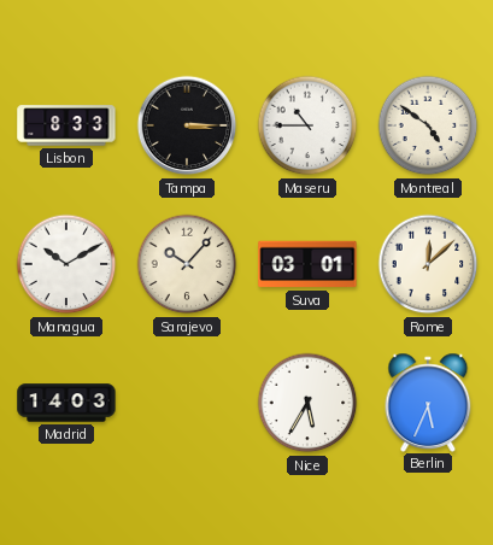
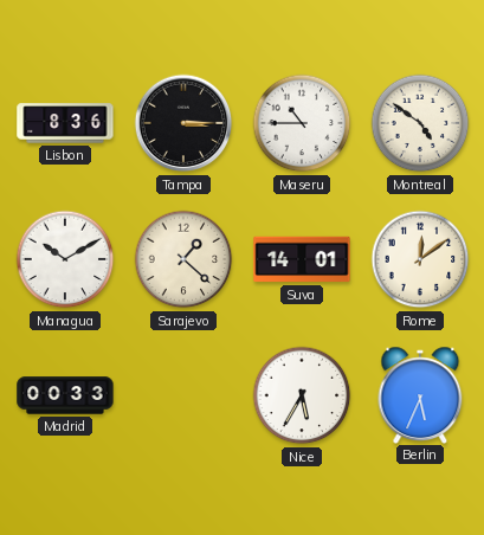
Lisbon: 8:33 -> 8:36 (65, 123)
Sarajevo: 10:07 -> 1:22 (183, 259)
Suva: 03:01 -> 14:01 (302, 259)
Rome: 12:08 -> 12:09 (420, 259)
Madrid: 14:03 -> 00:33 (65, 395)
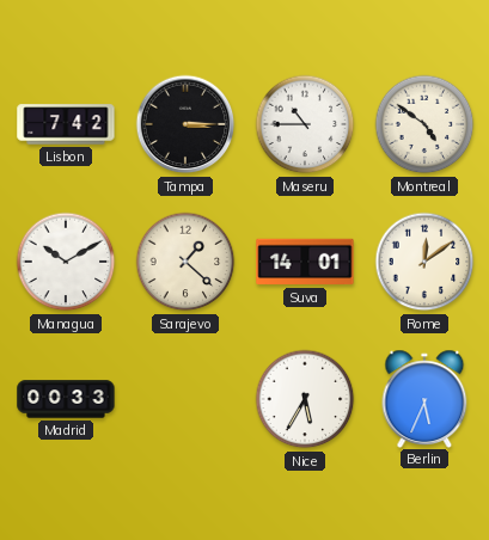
Lisbon: 8:36 -> 7:42 (66, 124)
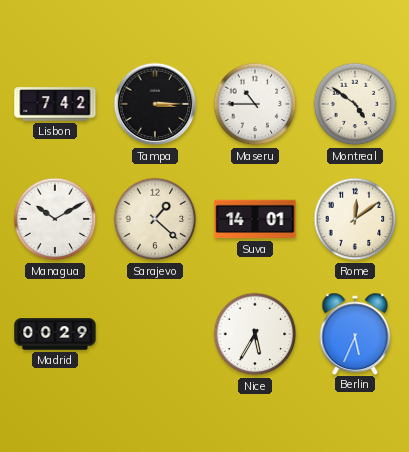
Madrid: 00:33 -> 00:29 (55, 334)
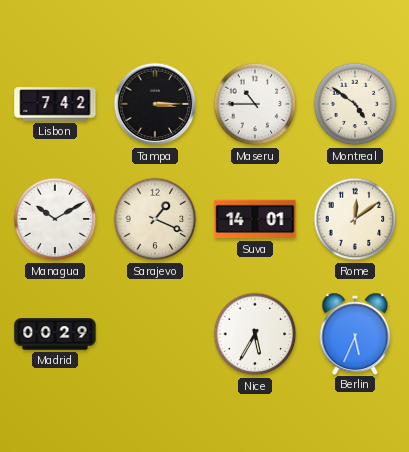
Sarajevo: 1:22 -> 1:19 (155, 219)
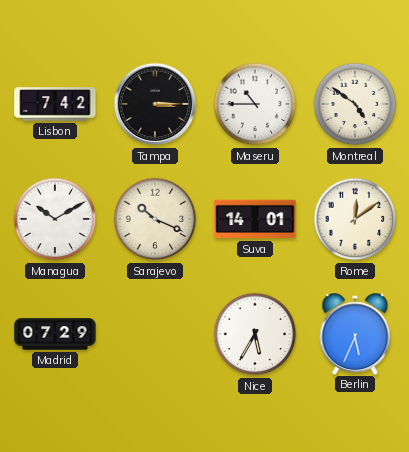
Sarajevo: 1:19 -> 10:19 (155, 219)
Madrid: 00:29 -> 07:29 (55, 334)
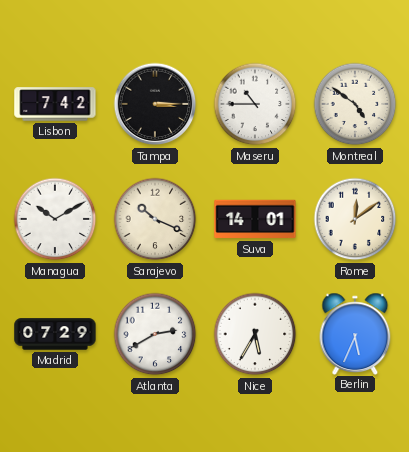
Atlanta: none -> 2:40 (155, 334)
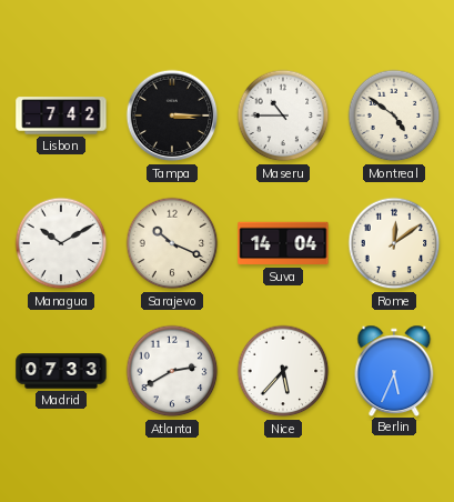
Suva: 14:01 -> 14:04 (283, 243)
Madrid: 07:29 -> 07:33 (61, 371)
Nice: 5:35 -> 5:37 (283, 371)
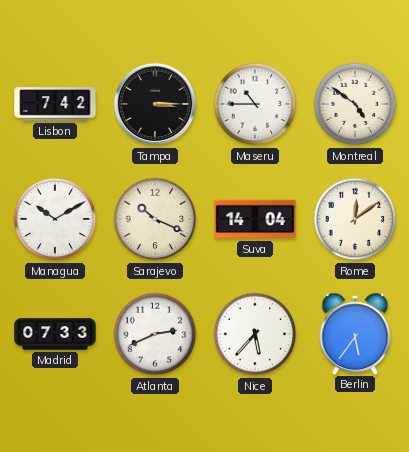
Atlanta: 2:40 -> 2:41 (155, 334)
Berlin: 5:34 -> 5:36 (355, 333)
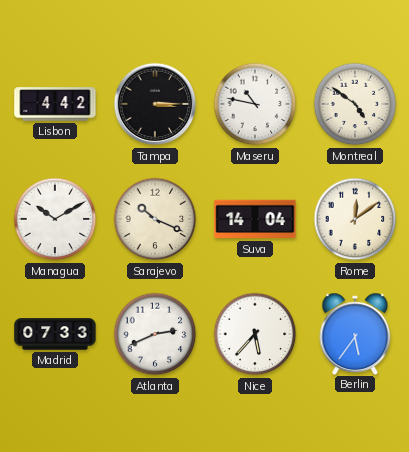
Lisbon: 7:42 -> 4:42 (55, 104)
Maseru: 10:45 -> 10:47 (255, 104)
